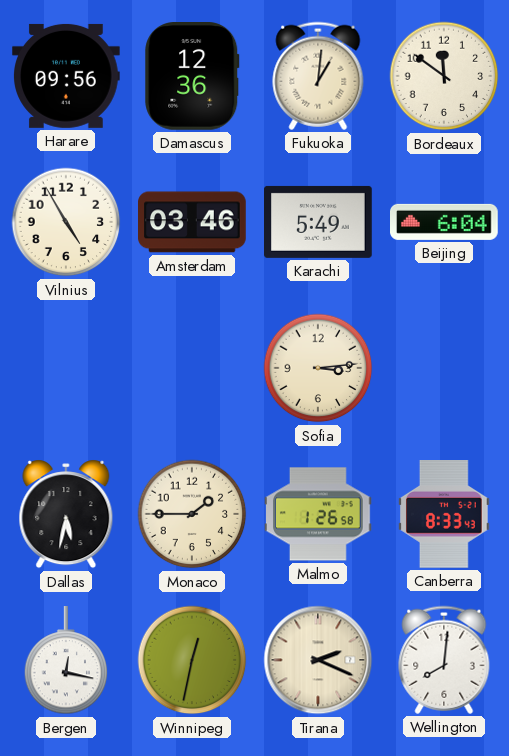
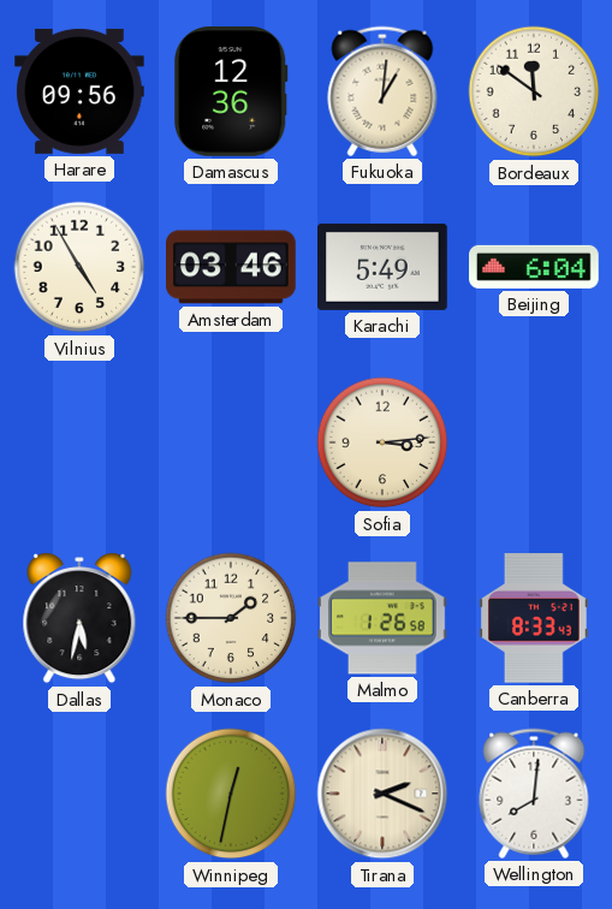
Bergen: 12:17 -> none (66, 661)
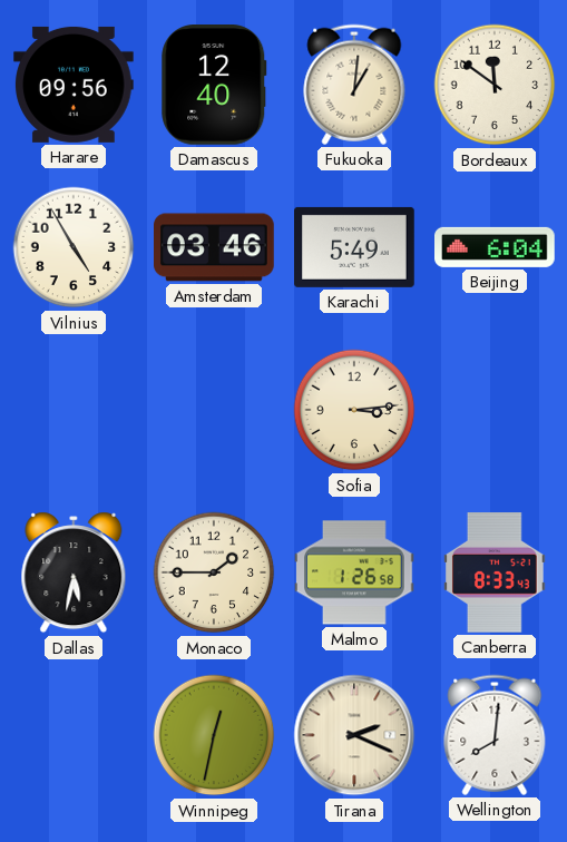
Damascus: 12:36 -> 12:40 (214, 86)
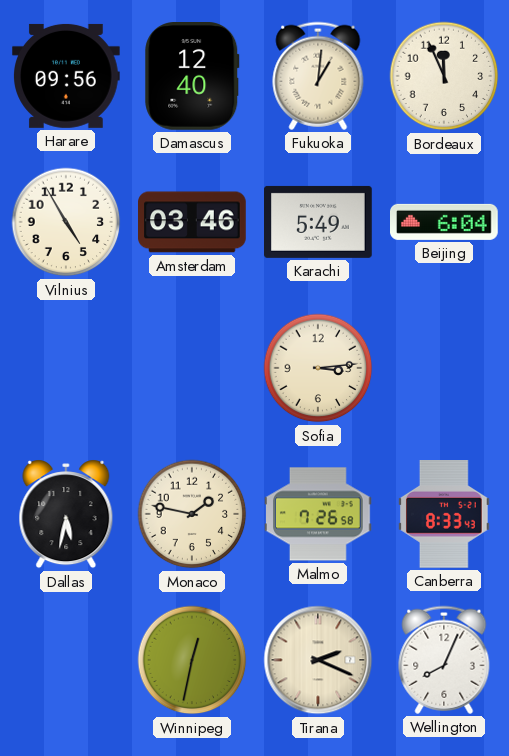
Bordeaux: 11:51 -> 11:56 (444, 76)
Monaco: 1:45 -> 1:47 (192, 514)
Malmo: 1:26 -> 7:26 (319, 514)
Wellington: 8:01 -> 8:04 (444, 660)
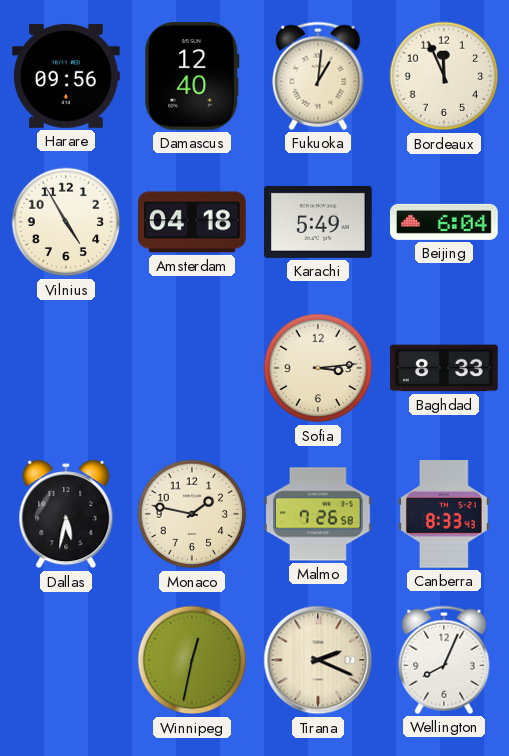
Amsterdam: 03:46 -> 04:18 (193, 222)
Baghdad: none -> 8:33 (445, 368)
